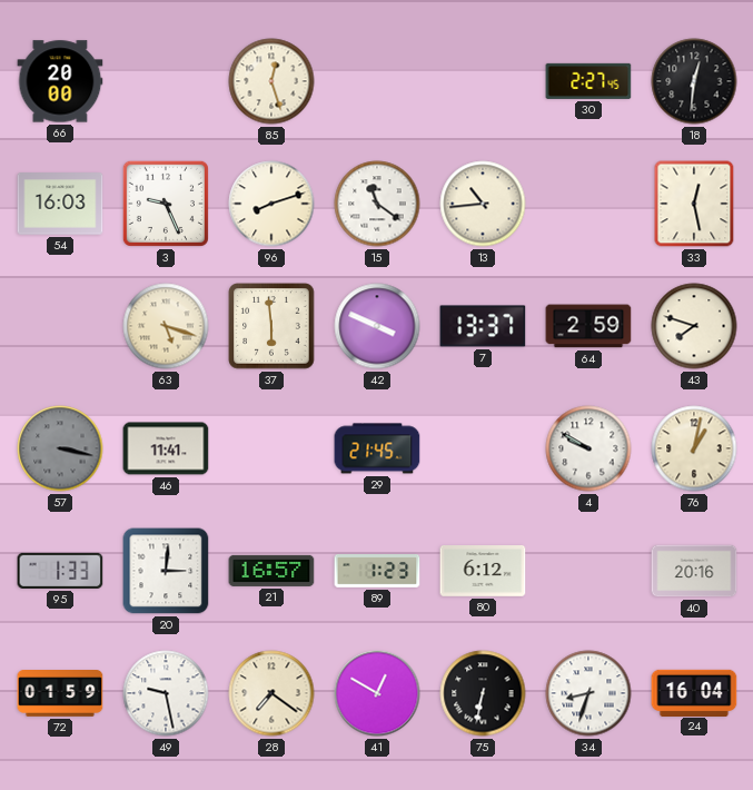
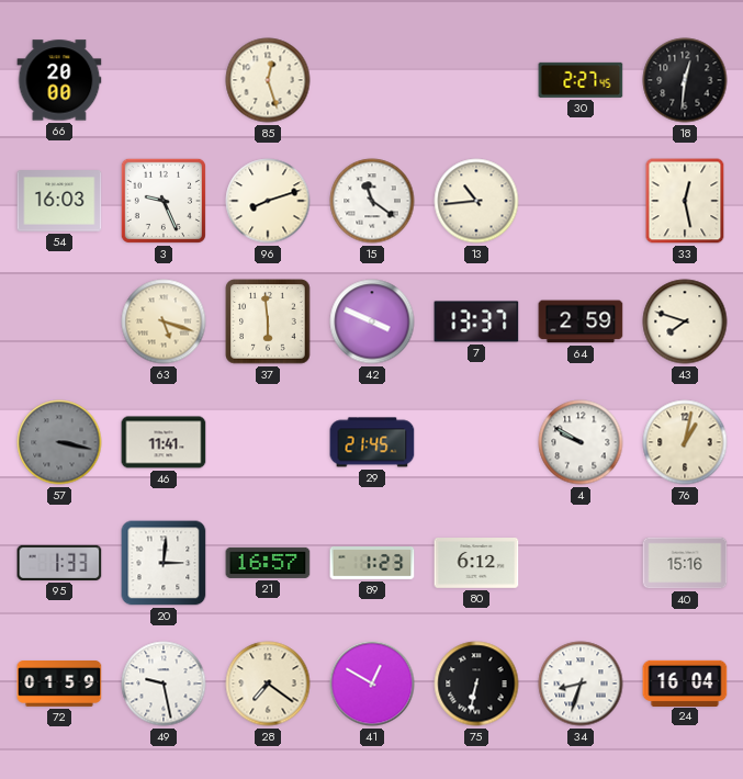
40: 20:16 -> 15:16 (685, 563)
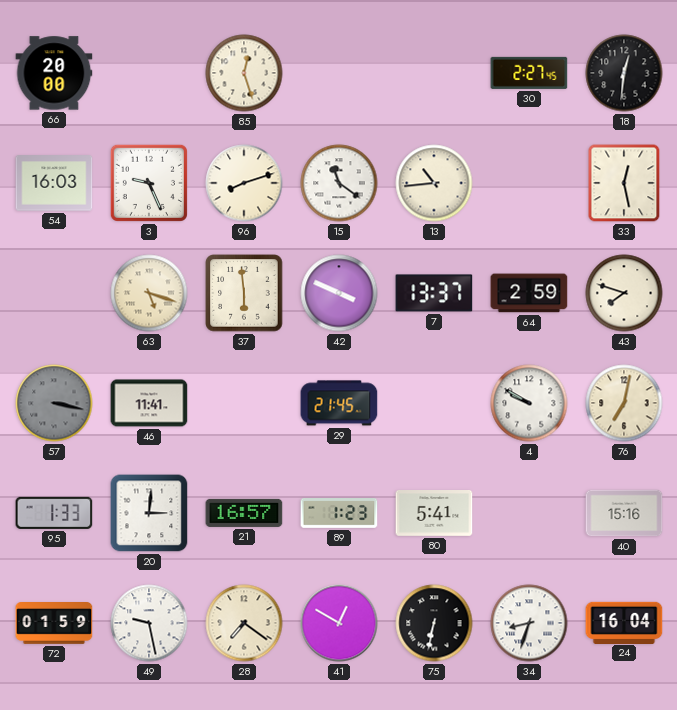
76: 1:02 -> 7:02 (624, 403)
80: 6:12 -> 5:41 (434, 514)
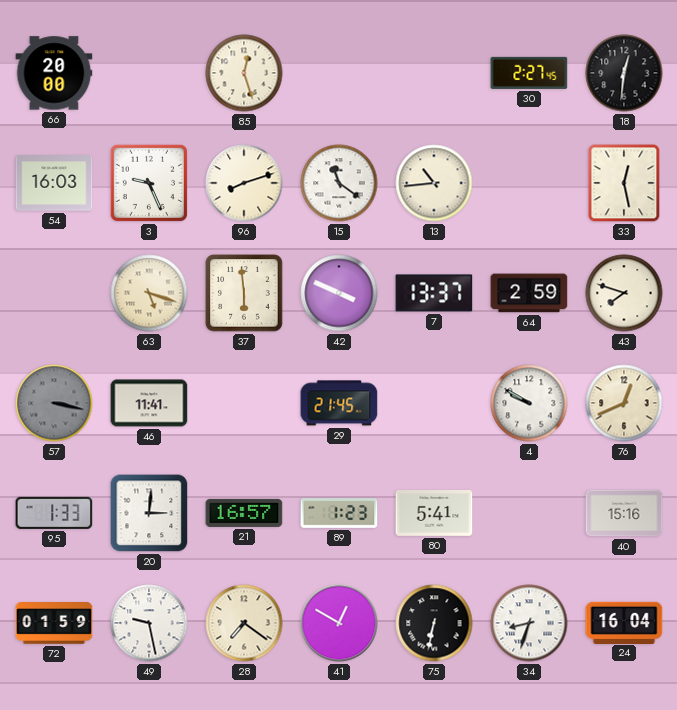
76: 7:02 -> 12:41 (624, 403)
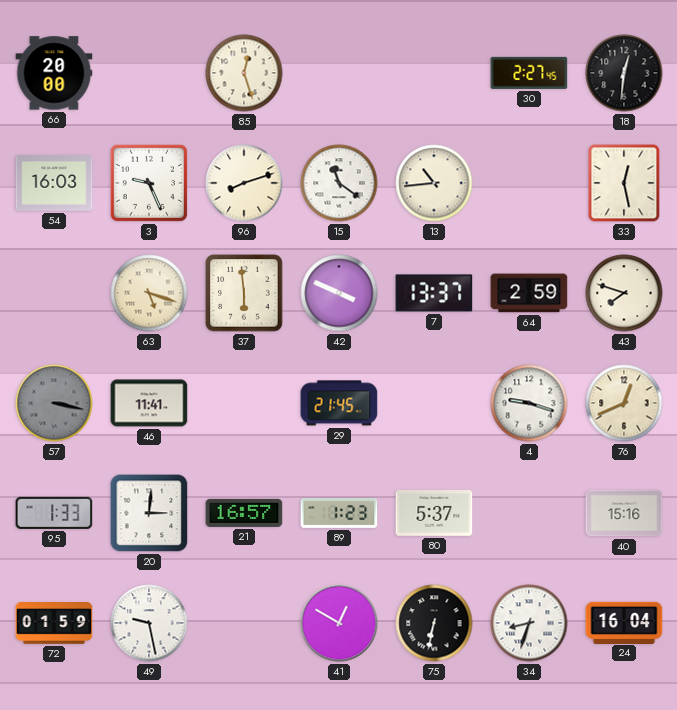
4: 9:50 -> 9:18 (529, 403)
80: 5:41 -> 5:37 (434, 514)
28: 7:21 -> none (244, 623)
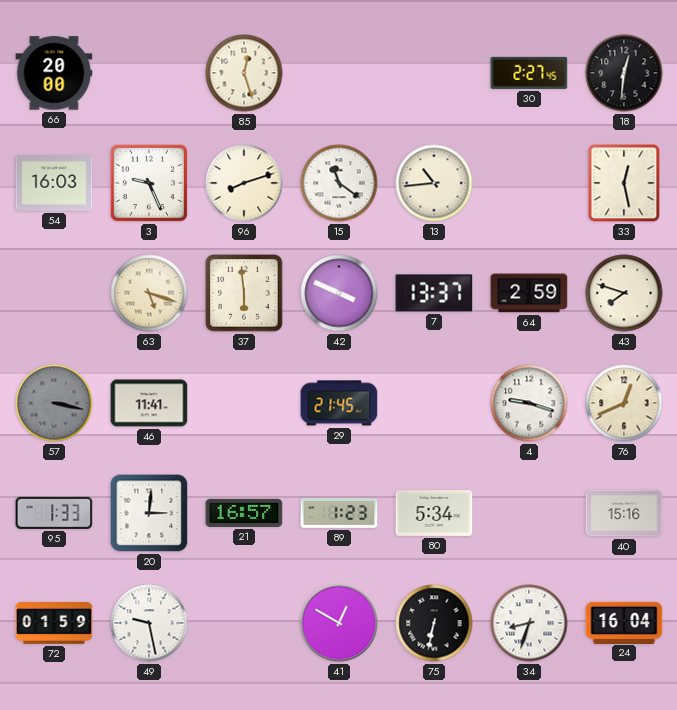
80: 5:37 -> 5:34 (434, 514)
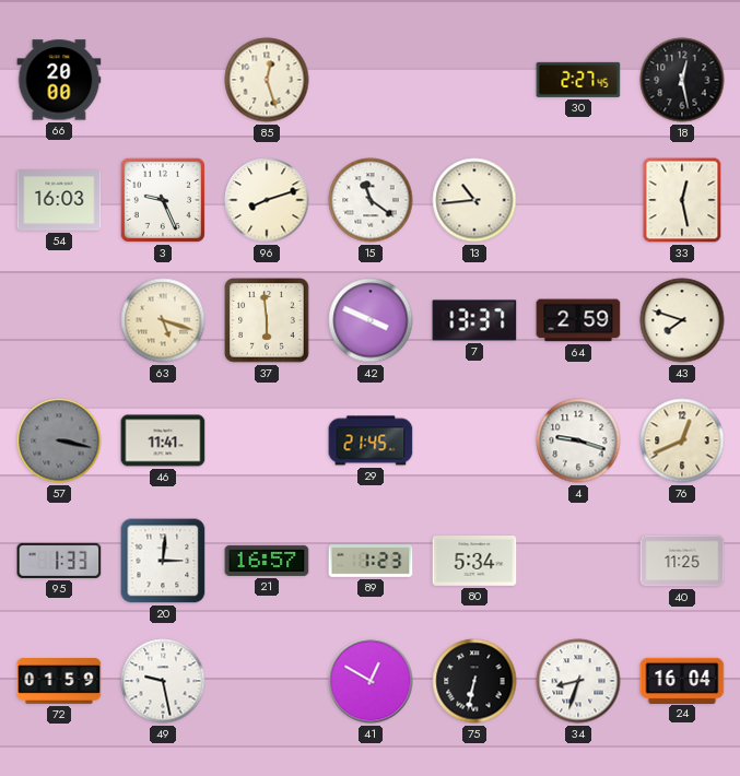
18: 12:31 -> 12:28 (682, 80)
40: 15:16 -> 11:25 (682, 561)
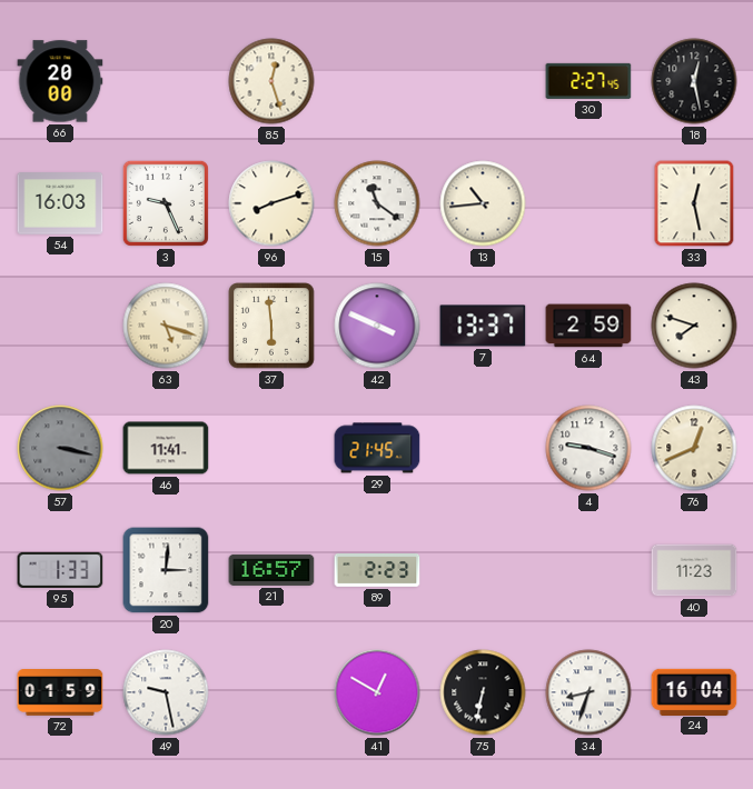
89: 1:23 -> 2:23 (377, 571)
80: 5:34 -> none (474, 562)
40: 11:25 -> 11:23 (694, 570)
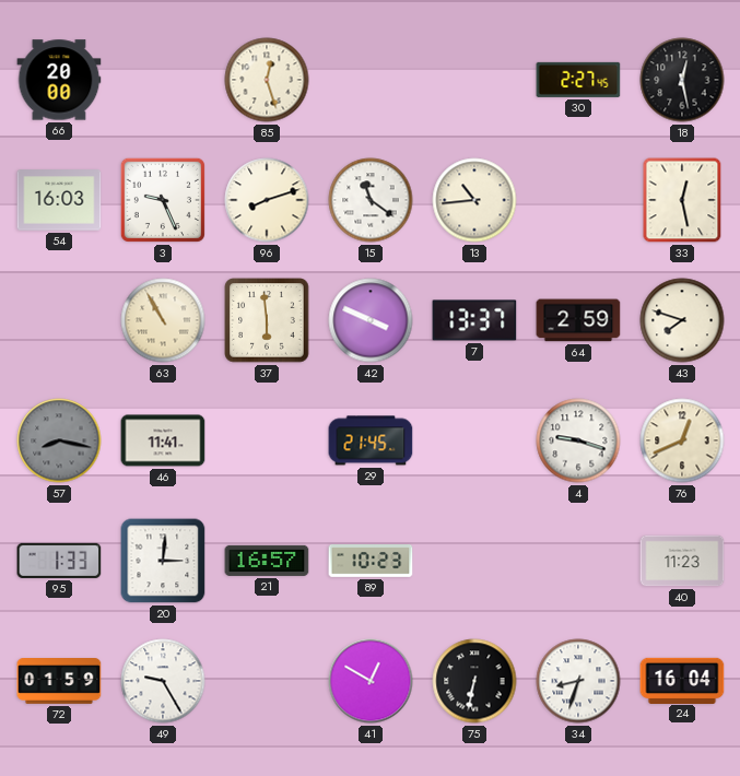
63: 5:18 -> 10:55 (163, 320)
57: 3:17 -> 8:17 (59, 440)
89: 2:23 -> 10:23 (371, 562)
49: 9:28 -> 9:25 (163, 681)
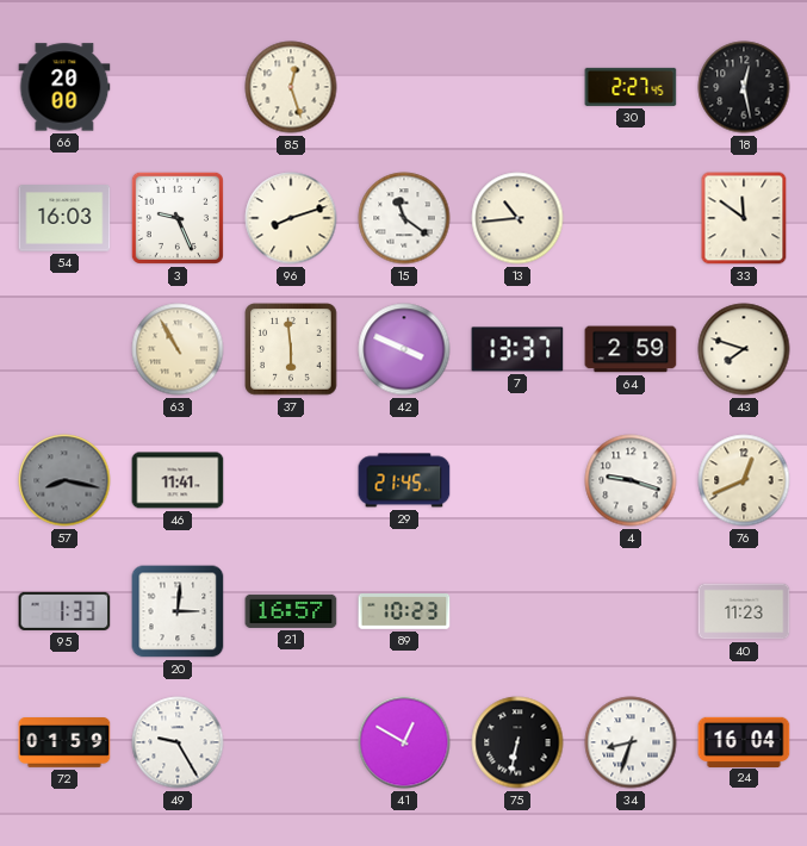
33: 12:28 -> 11:51 (744, 218)
